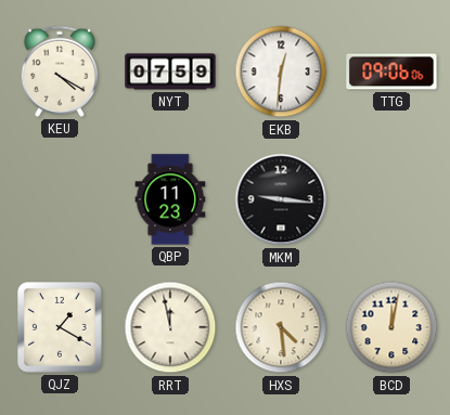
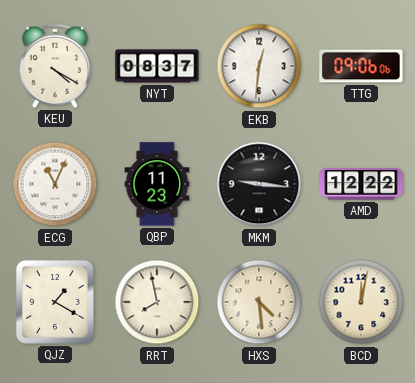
NYT: 07:59 -> 08:37 (157, 66)
ECG: none -> 11:04 (55, 184)
AMD: none -> 12:22 (361, 184)
RRT: 11:58 -> 7:58 (157, 302)
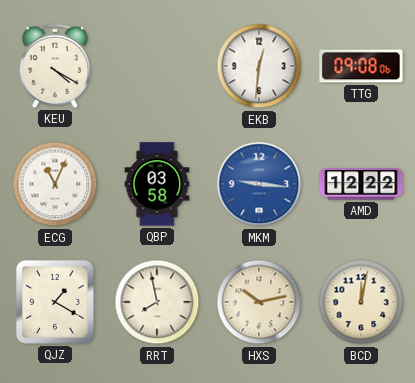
NYT: 08:37 -> none (157, 66)
TTG: 09:06 -> 09:08 (361, 66)
QBP: 11:23 -> 03:58 (157, 184)
MKM dial: black -> blue (259, 184)
HXS: 4:29 -> 10:13 (259, 302)
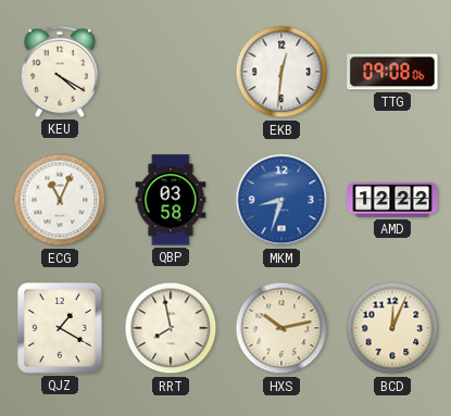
MKM: 9:16 -> 8:33 (281, 200)
BCD: 12:02 -> 12:04 (392, 328)
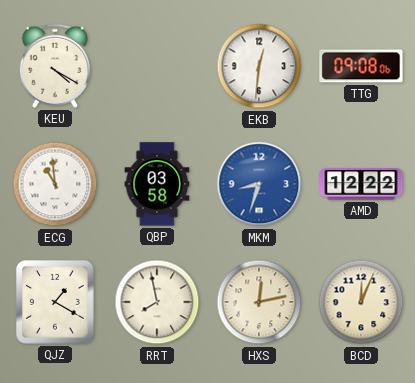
ECG: 11:04 -> 10:59 (55, 184)
HXS: 10:13 -> 12:13 (259, 302)
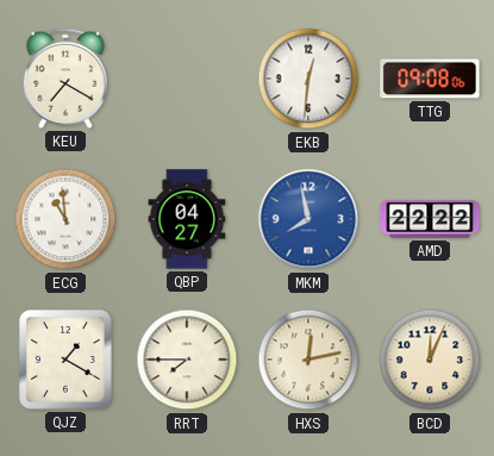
KEU: 4:20 -> 7:20 (65, 79)
QBP: 03:58 -> 04:27 (187, 219)
MKM: 8:33 -> 7:58 (308, 219)
AMD: 12:22 -> 22:22 (430, 219)
RRT: 7:58 -> 7:45 (187, 360)
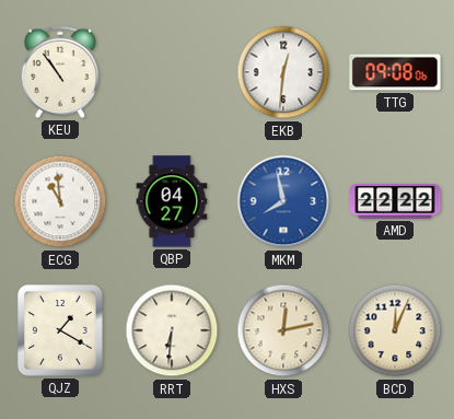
KEU: 7:20 -> 10:54 (60, 72)
RRT: 7:45 -> 6:31 (172, 330)
